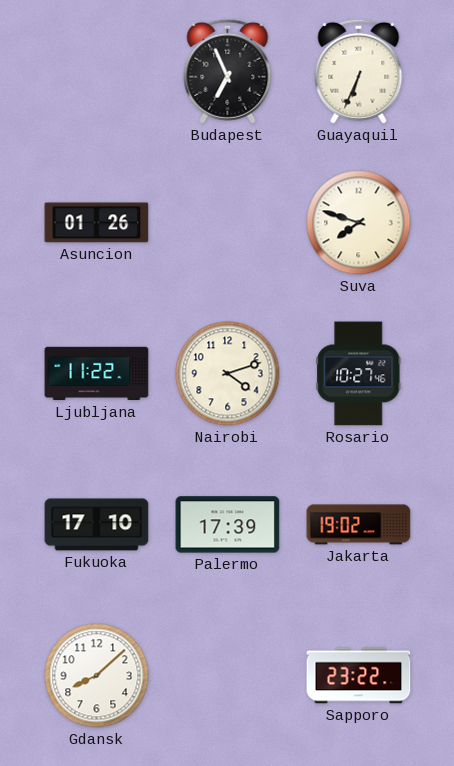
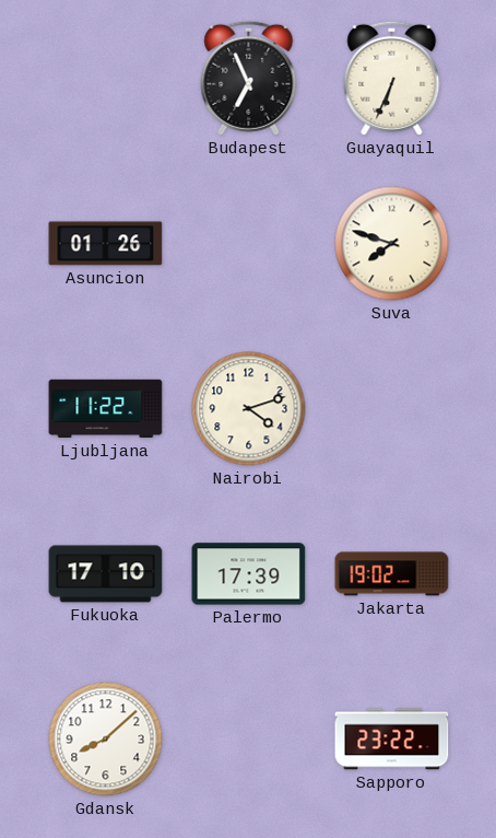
Rosario: 10:27 -> none (359, 374)
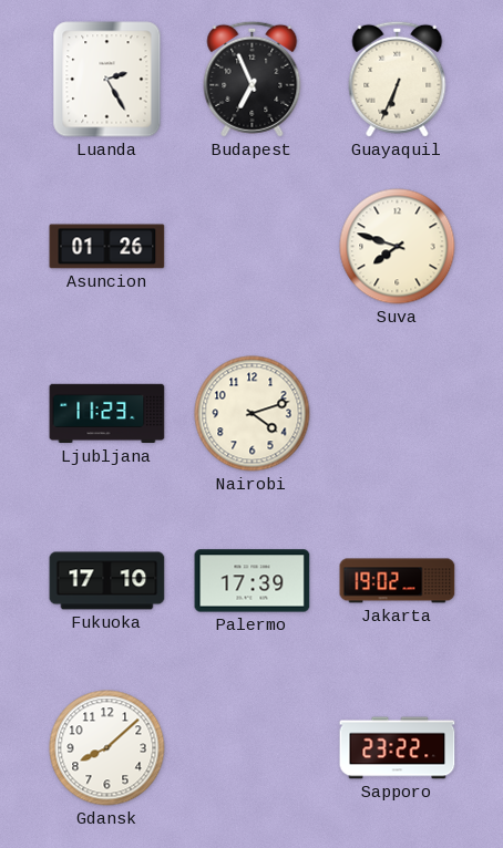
Luanda: none -> 2:25 (107, 80)
Ljubljana: 11:22 -> 11:23 (107, 414)
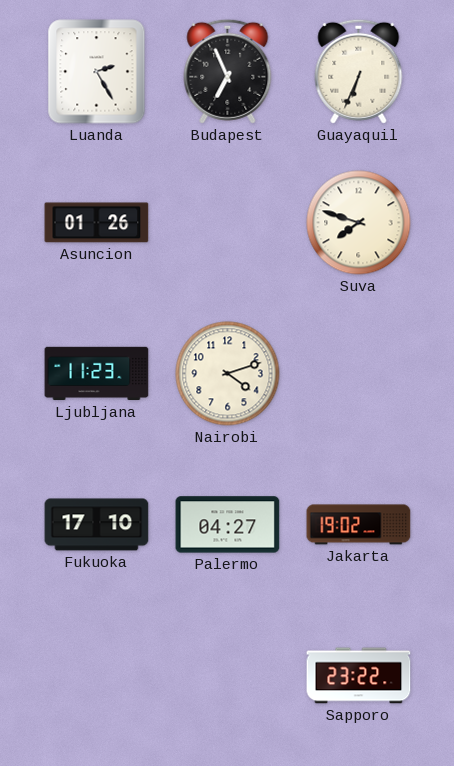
Palermo: 17:39 -> 04:27 (228, 525)
Gdansk: 8:08 -> none (107, 748)
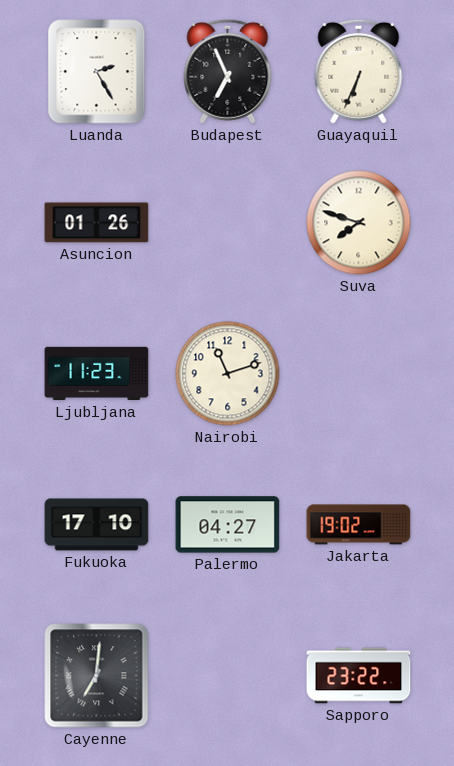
Nairobi: 4:12 -> 11:12 (228, 374)
Cayenne: none -> 7:01 (97, 676)
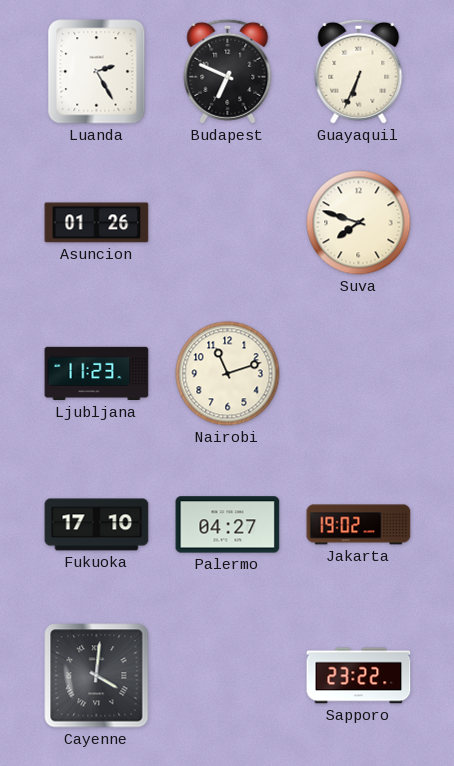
Budapest: 6:56 -> 6:49 (228, 71)
Cayenne: 7:01 -> 4:01 (97, 676)
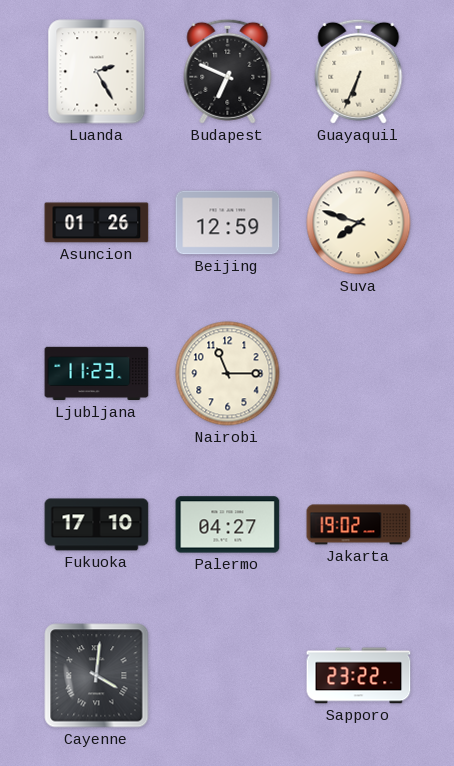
Beijing: none -> 12:59 (228, 223)
Nairobi: 11:12 -> 11:15 (228, 374)
